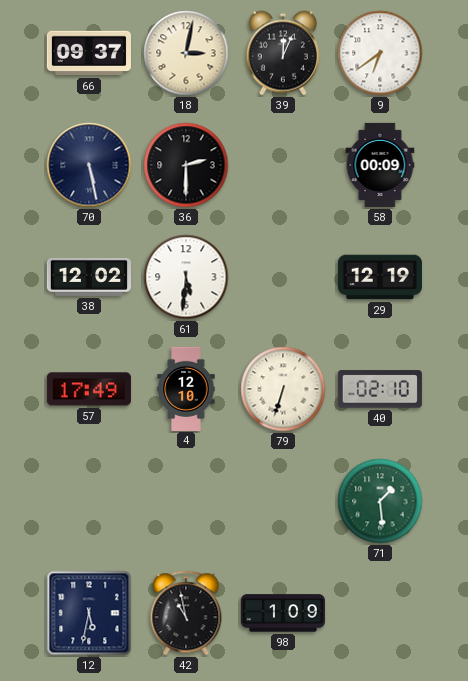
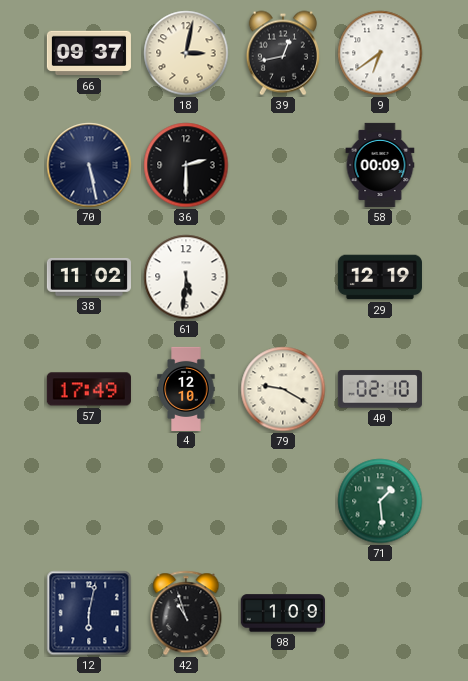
39: 12:04 -> 12:43 (283, 53)
38: 12:02 -> 11:02 (89, 277)
79: 6:33 -> 9:20 (283, 389)
12: 5:32 -> 6:02 (89, 613)
42: 10:58 -> 10:57 (186, 613)
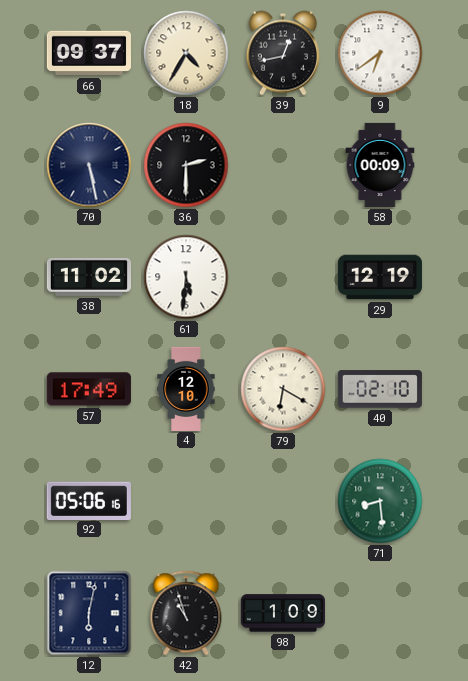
18: 3:02 -> 4:35 (186, 53)
79: 9:20 -> 6:20 (283, 389)
92: none -> 05:06 (89, 500)
71: 1:29 -> 8:29 (380, 501)
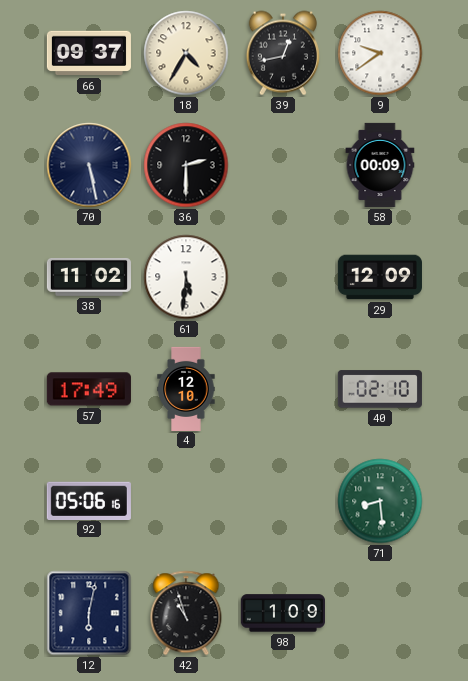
9: 6:39 -> 9:39 (380, 53)
29: 12:19 -> 12:09 (380, 277)
79: 6:20 -> none (283, 389)
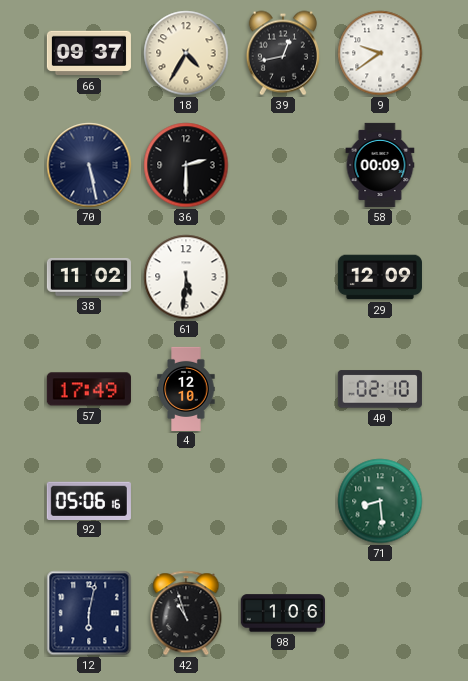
98: 1:09 -> 1:06 (283, 613)
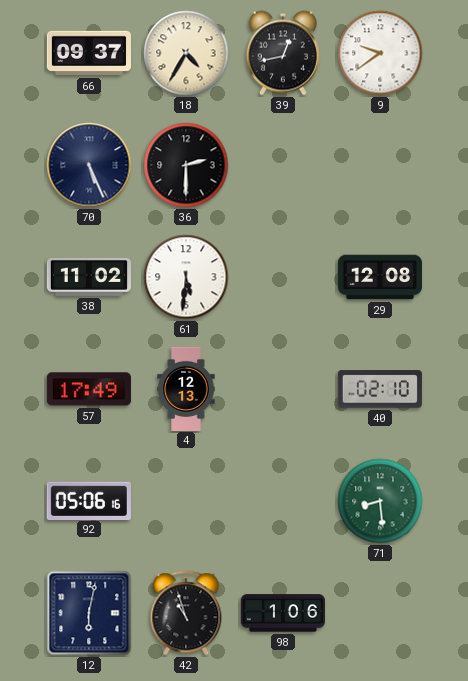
70: 5:28 -> 5:26 (89, 165)
58: 00:09 -> none (380, 165)
29: 12:09 -> 12:08 (380, 277)
4: 12:10 -> 12:13 (186, 388)
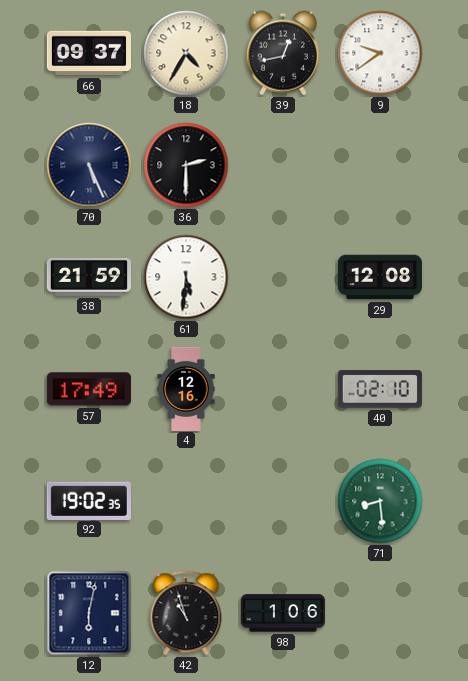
38: 11:02 -> 21:59 (89, 277)
4: 12:13 -> 12:16 (186, 388)
92: 05:06 -> 19:02 (89, 500)
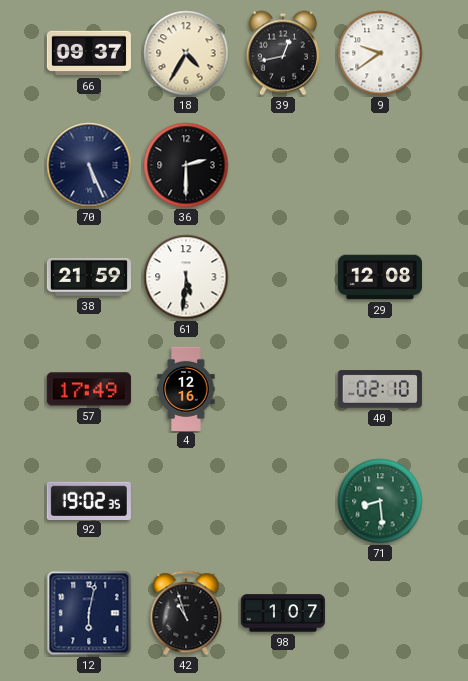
98: 1:06 -> 1:07 (283, 613)
